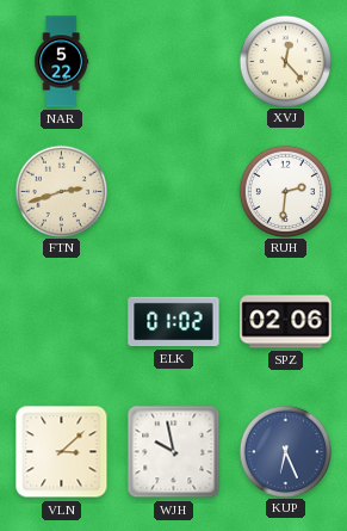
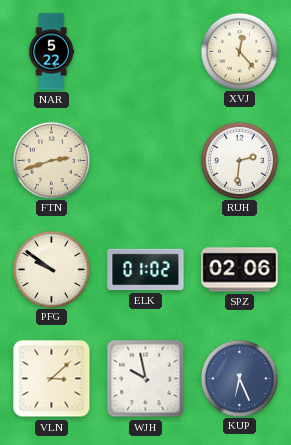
PFG: none -> 9:51 (51, 269)
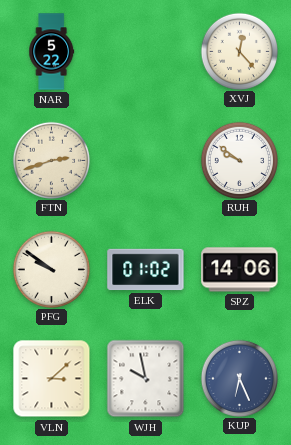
RUH: 2:31 -> 9:51 (239, 160)
SPZ: 02:06 -> 14:06 (240, 270)
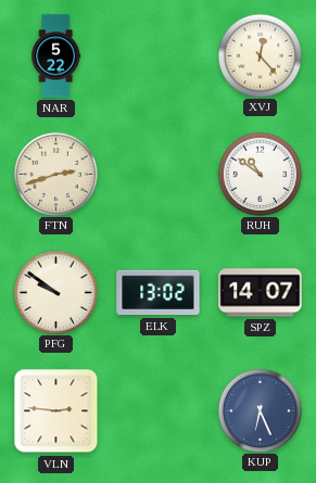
RUH: 9:51 -> 10:51 (260, 174)
ELK: 01:02 -> 13:02 (159, 293)
SPZ: 14:06 -> 14:07 (261, 293)
VLN: 3:08 -> 2:46 (56, 411)
WJH: 9:58 -> none (146, 379)
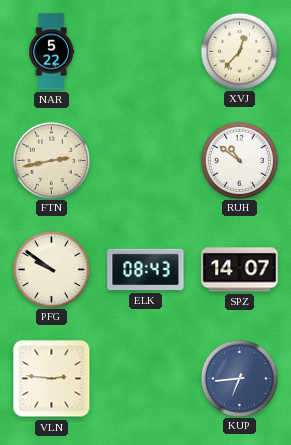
XVJ: 12:23 -> 12:37 (239, 51)
FTN: 2:42 -> 2:43 (51, 160)
ELK: 13:02 -> 08:43 (146, 270)
KUP: 6:26 -> 6:44 (239, 378)
